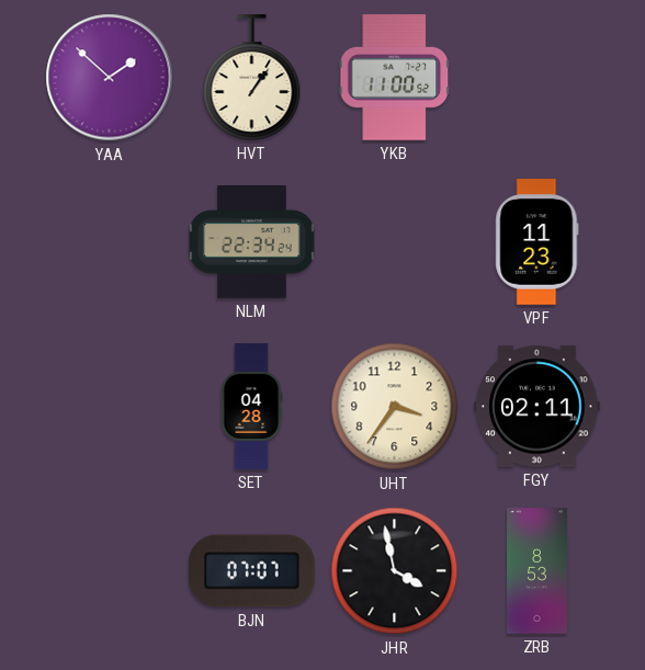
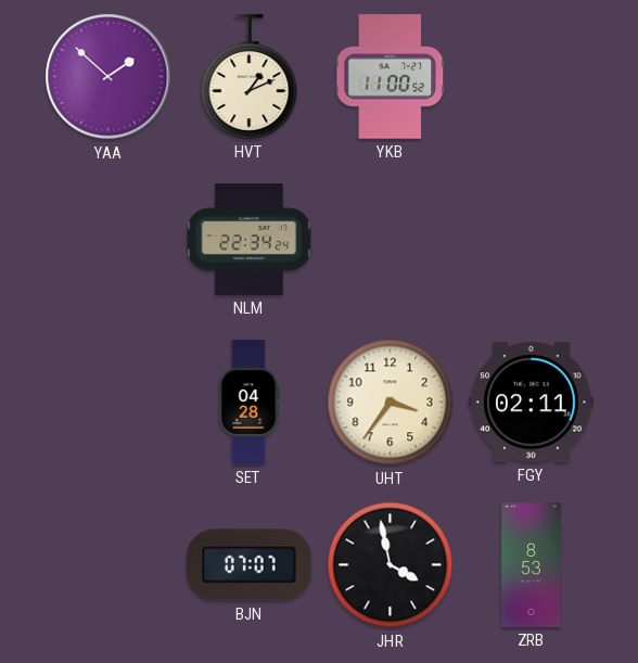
HVT: 1:06 -> 1:11 (250, 77)
VPF: 11:23 -> none (537, 242)
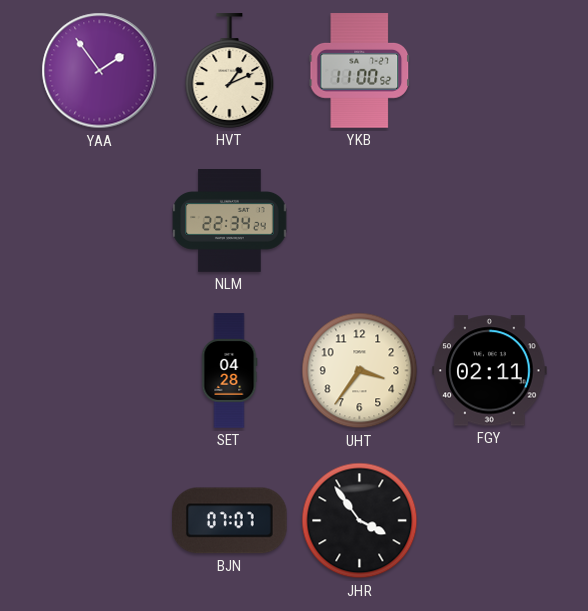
YAA: 1:52 -> 1:54 (100, 71)
JHR: 3:58 -> 3:54 (360, 521)
ZRB: 8:53 -> none (532, 565)
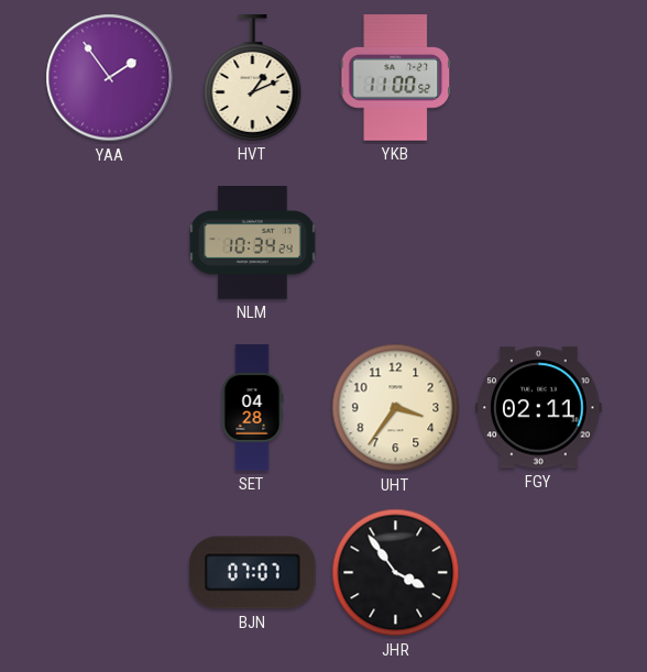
NLM: 22:34 -> 10:34 (253, 243)
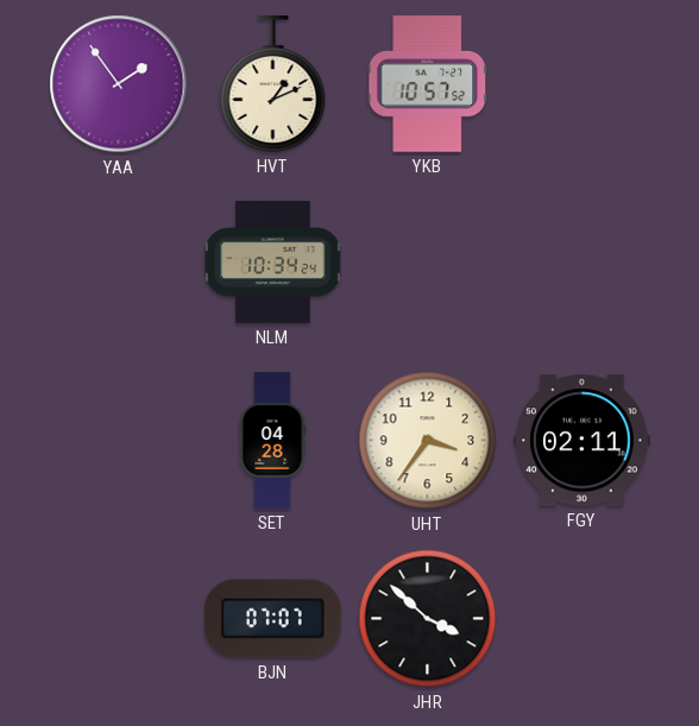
YKB: 11:00 -> 10:57 (428, 84)
JHR: 3:54 -> 3:52 (428, 619)
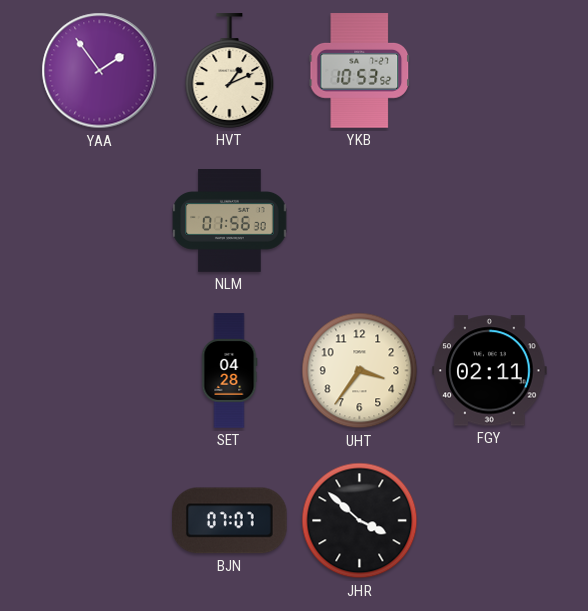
YKB: 10:57 -> 10:53 (360, 71)
NLM: 10:34 -> 01:56 (230, 221)
